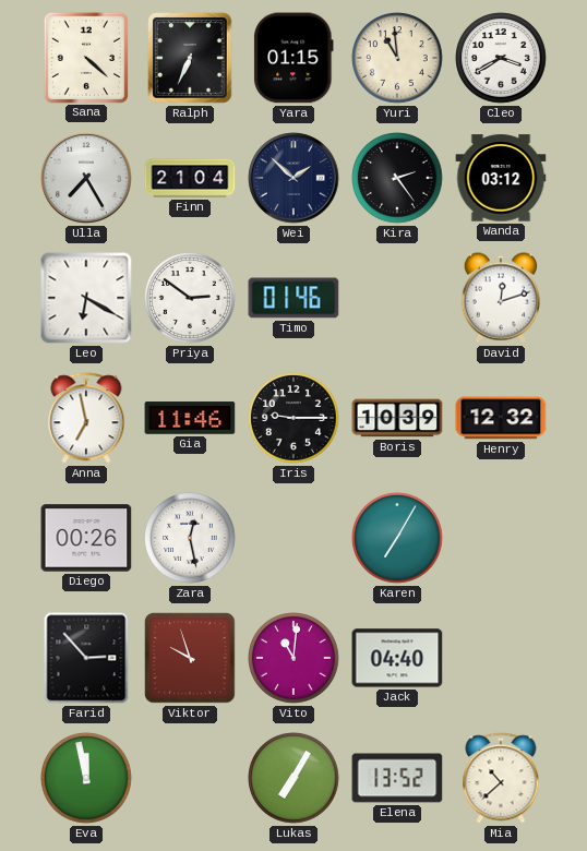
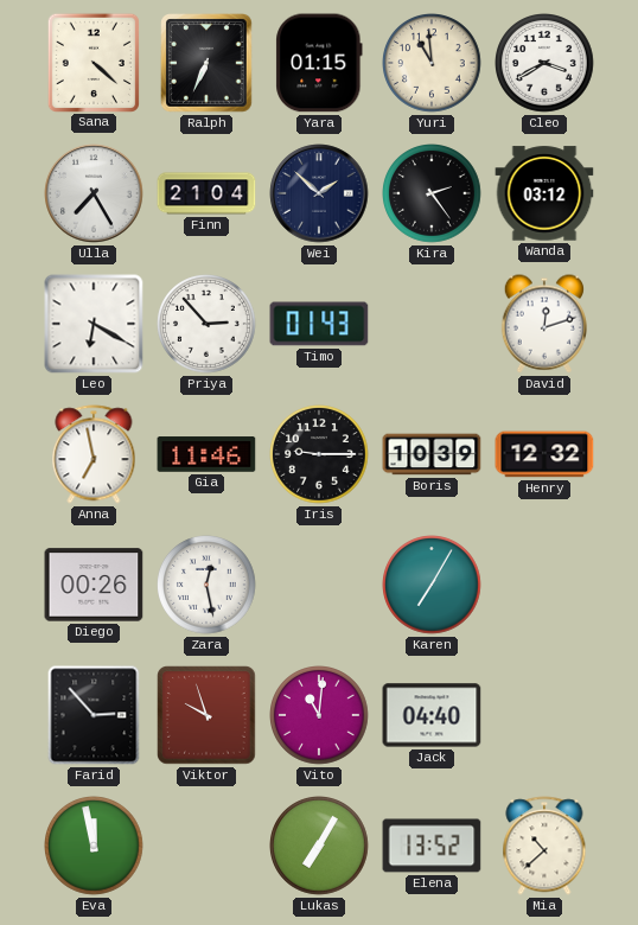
Priya: 2:51 -> 2:53 (206, 324)
Timo: 01:46 -> 01:43 (319, 324)
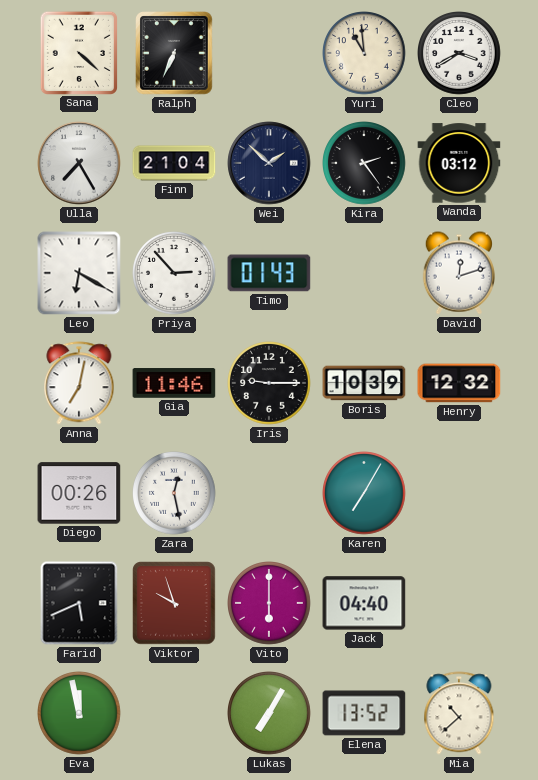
Yara: 01:15 -> none (319, 63)
Anna: 6:58 -> 7:02 (79, 383)
Farid: 2:53 -> 5:41 (79, 603)
Vito: 11:01 -> 6:00 (269, 603)
